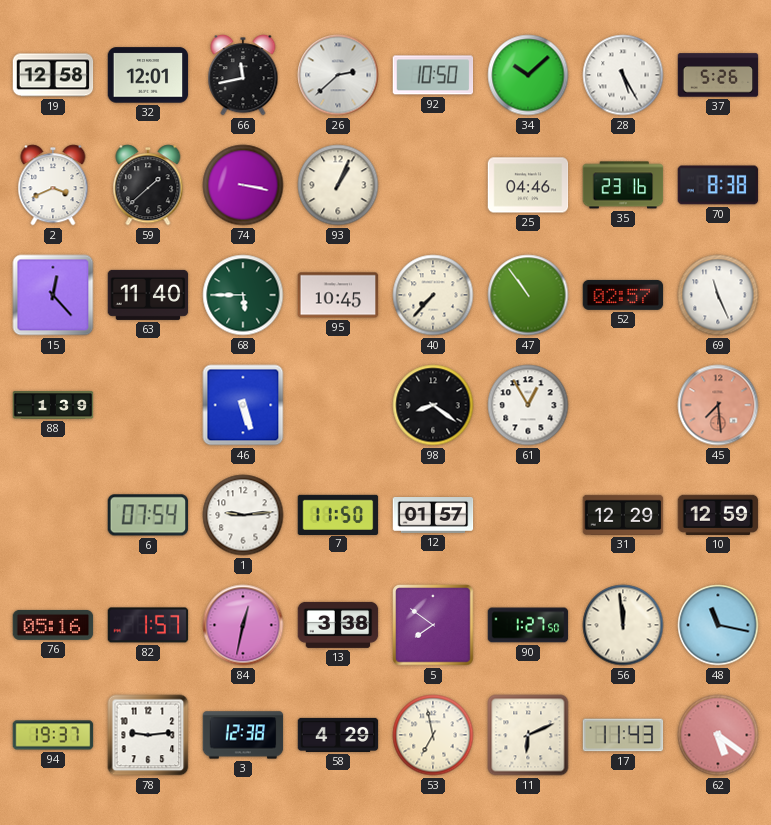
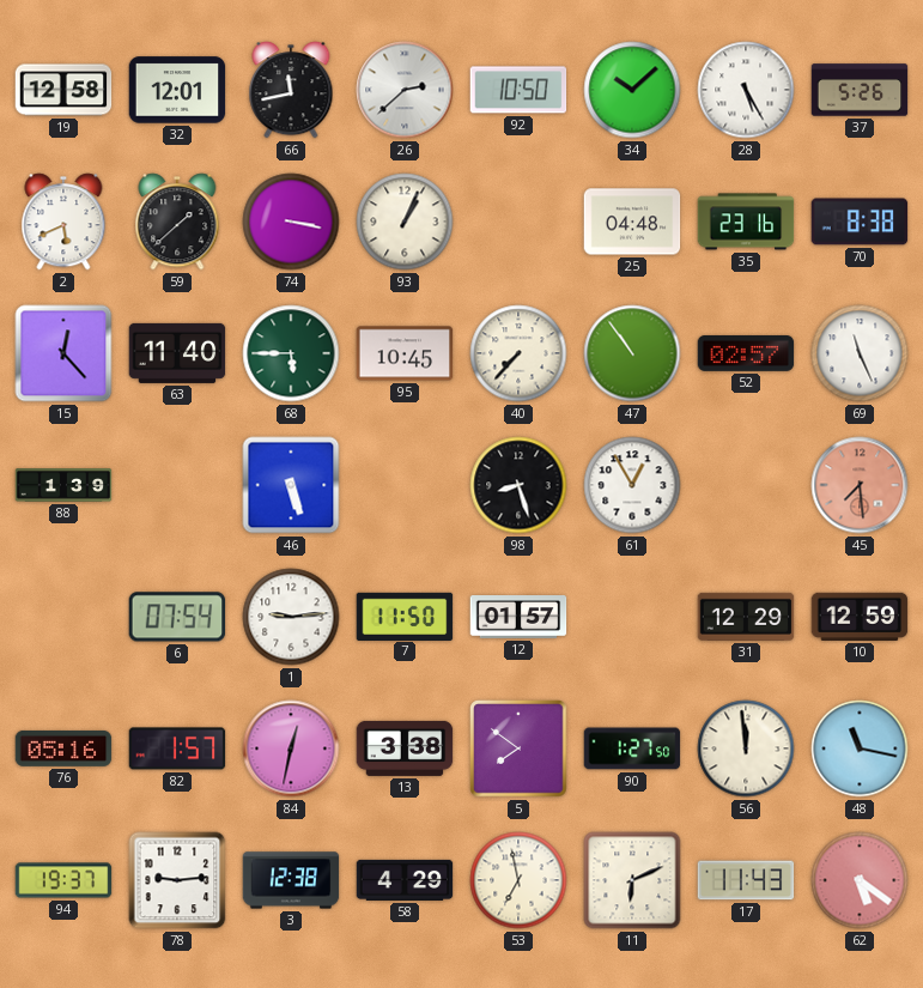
2: 3:41 -> 5:41 (63, 222)
25: 04:46 -> 04:48 (632, 222)
98: 8:21 -> 8:27 (518, 485)
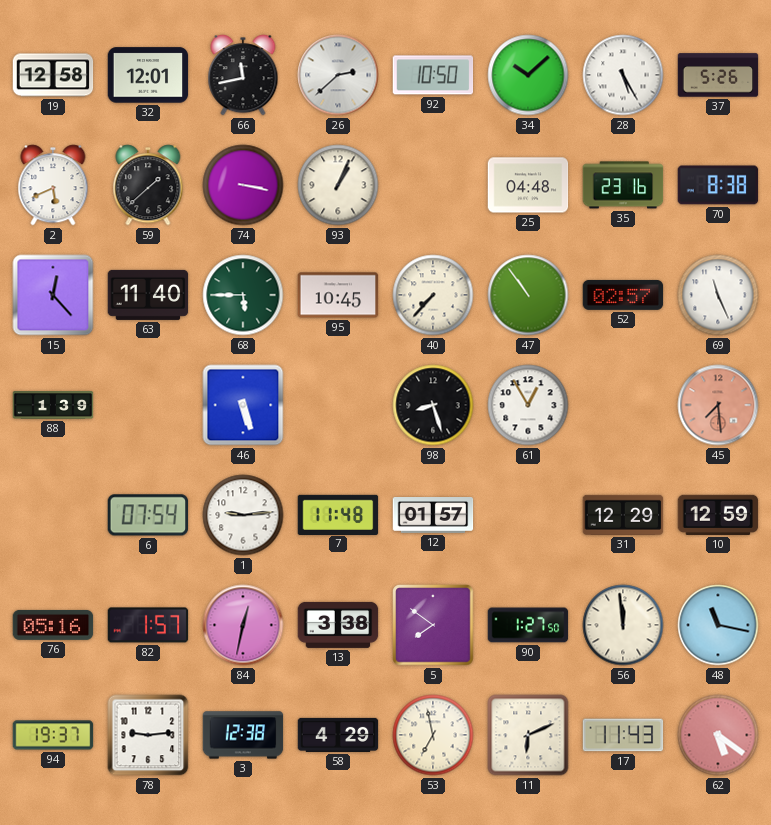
7: 11:50 -> 11:48 (338, 514)
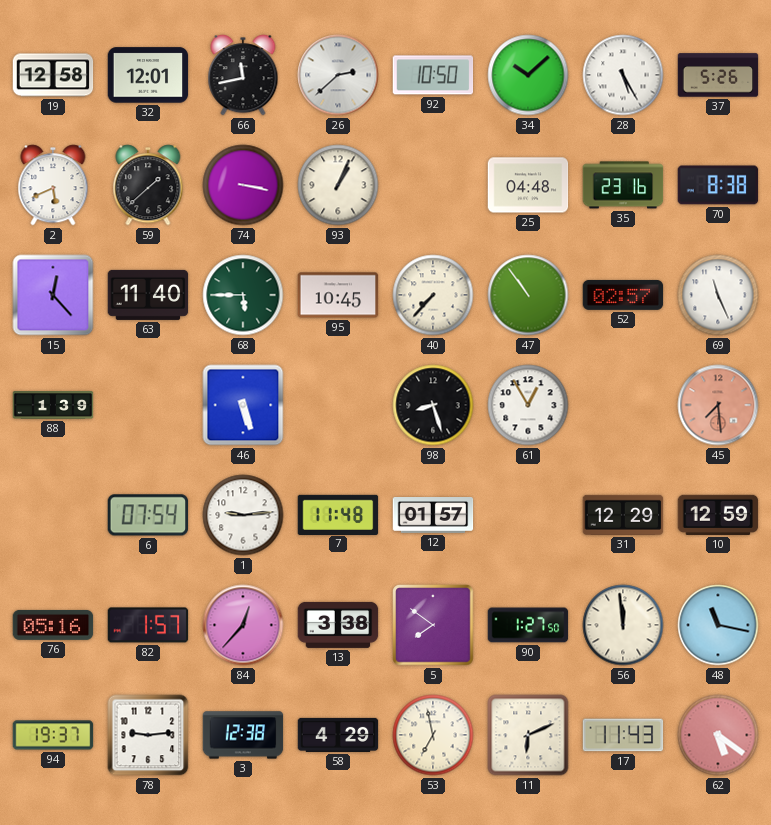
84: 12:32 -> 12:37 (243, 625)
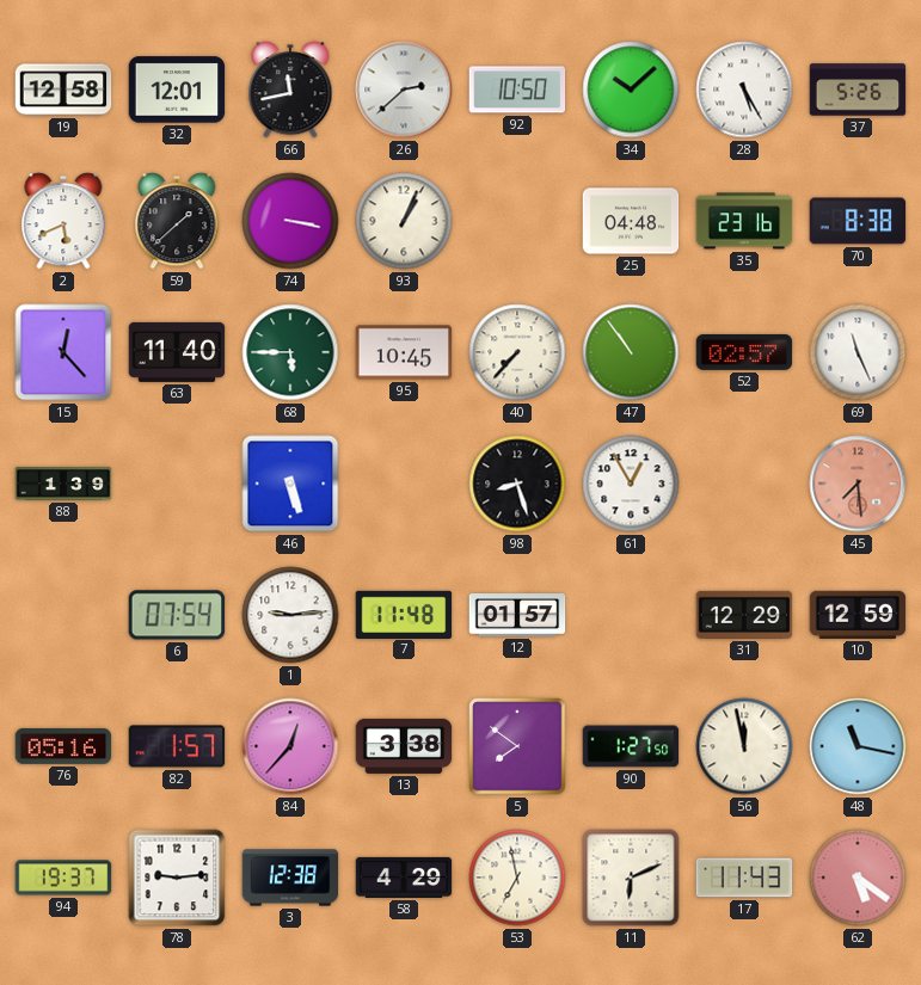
56: 11:59 -> 11:58 (744, 746)
